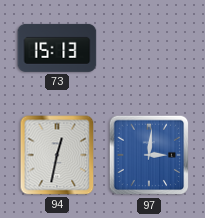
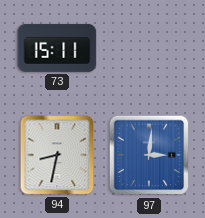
73: 15:13 -> 15:11 (57, 48)
94: 12:32 -> 8:32 (57, 155)
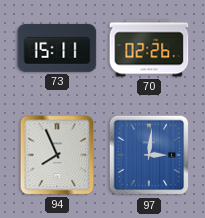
70: none -> 02:26 (149, 48)
94: 8:32 -> 7:56 (57, 155)
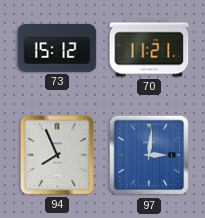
73: 15:11 -> 15:12 (57, 48)
70: 02:26 -> 11:21 (149, 48)
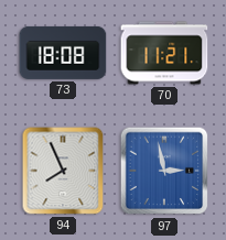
73: 15:12 -> 18:08 (63, 53)
97: 3:01 -> 2:58 (164, 171)
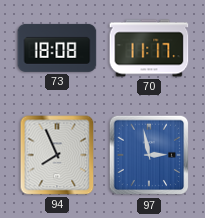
70: 11:21 -> 11:17 (149, 48)
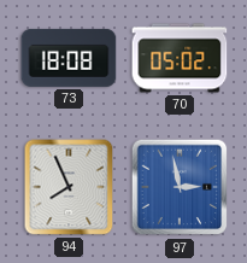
70: 11:17 -> 05:02 (180, 58)
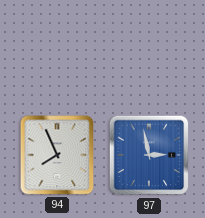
73: 18:08 -> none (69, 58)
70: 05:02 -> none (180, 58)
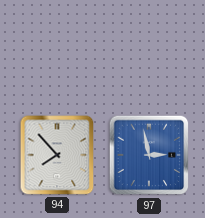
94: 7:56 -> 7:53 (57, 155)
